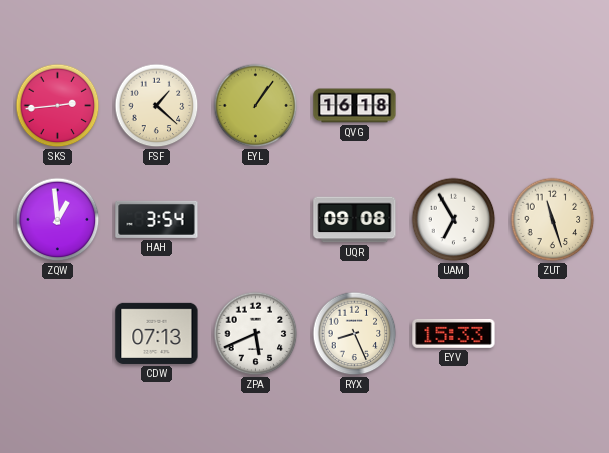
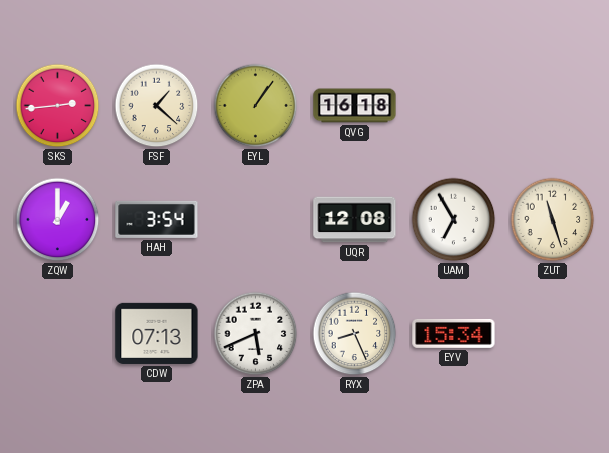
ZQW: 12:59 -> 1:00 (58, 220)
UQR: 09:08 -> 12:08 (355, 220)
EYV: 15:33 -> 15:34 (454, 333)
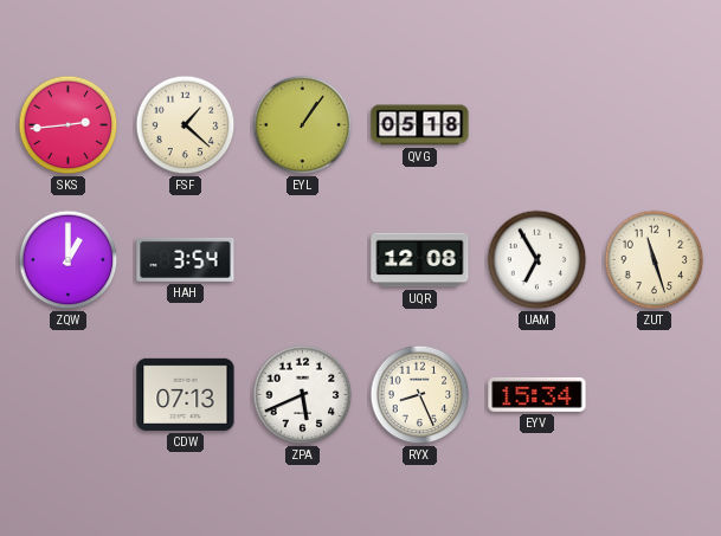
QVG: 16:18 -> 05:18 (420, 125)
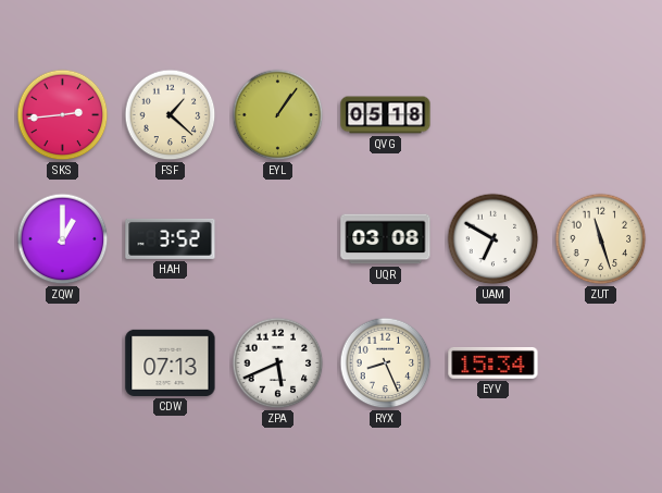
HAH: 3:54 -> 3:52 (171, 238)
UQR: 12:08 -> 03:08 (386, 239)
UAM: 6:55 -> 6:50 (494, 239)
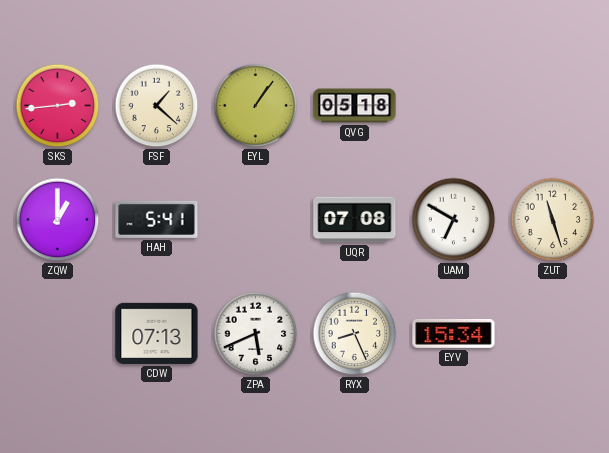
HAH: 3:52 -> 5:41 (157, 219)
UQR: 03:08 -> 07:08 (355, 220)
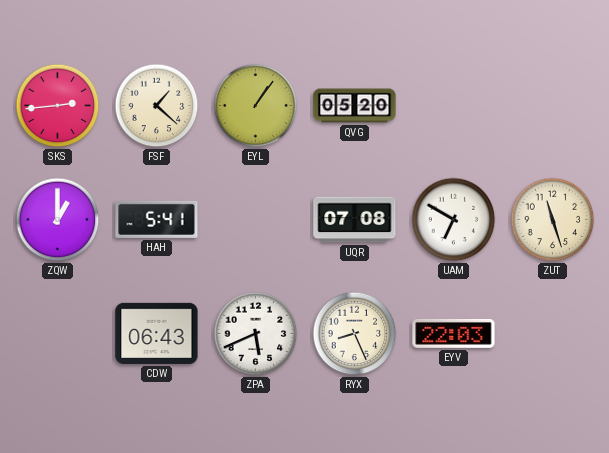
QVG: 05:18 -> 05:20 (355, 106)
CDW: 07:13 -> 06:43 (157, 333)
EYV: 15:34 -> 22:03 (454, 333)
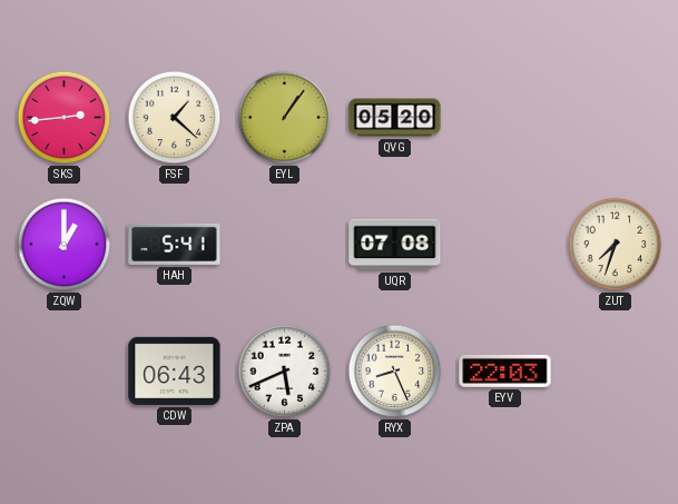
UAM: 6:50 -> none (454, 220)
ZUT: 11:27 -> 7:33 (616, 245)
